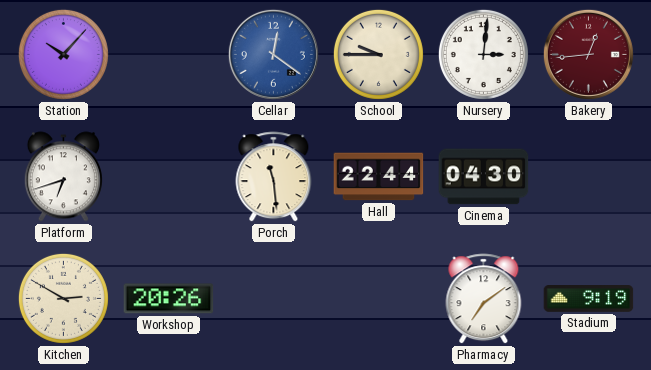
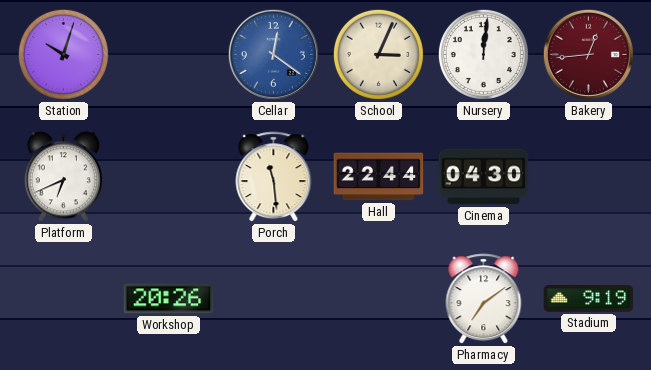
Station: 10:07 -> 10:03 (63, 54)
School: 9:45 -> 3:04 (378, 54)
Nursery: 3:01 -> 12:01 (483, 54)
Platform: 6:42 -> 6:41 (63, 177)
Kitchen: 2:50 -> none (63, 298)
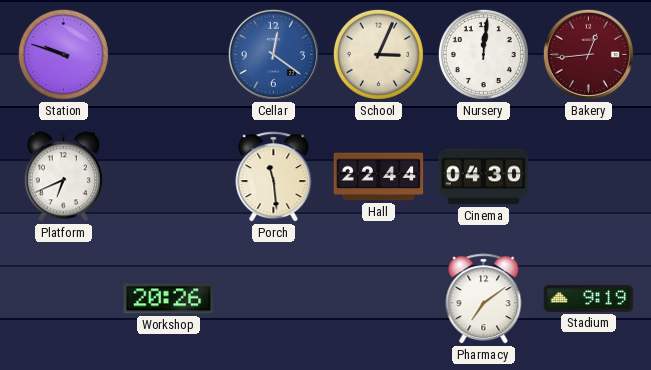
Station: 10:03 -> 9:48 (63, 54)
